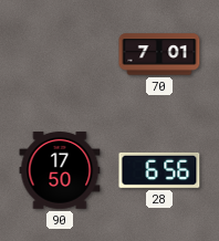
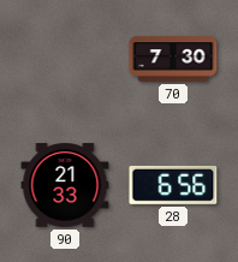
70: 7:01 -> 7:30 (173, 59)
90: 17:50 -> 21:33 (65, 185)
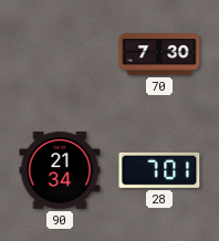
90: 21:33 -> 21:34 (60, 170)
28: 6:56 -> 7:01 (159, 170)
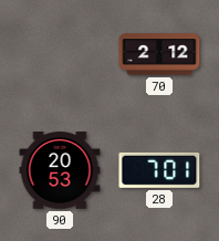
70: 7:30 -> 2:12 (159, 54)
90: 21:34 -> 20:53 (60, 170)
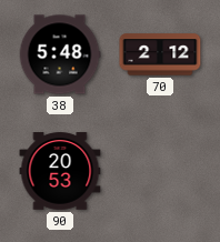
38: none -> 5:48 (60, 54)
28: 7:01 -> none (159, 170)
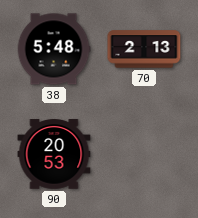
70: 2:12 -> 2:13 (144, 49)
